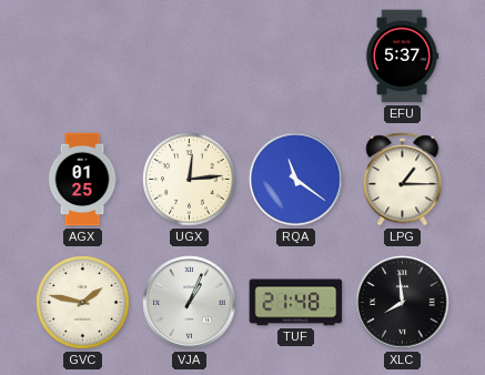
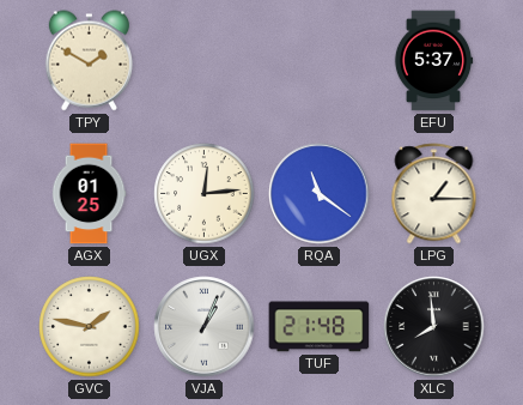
TPY: none -> 1:50 (89, 61)
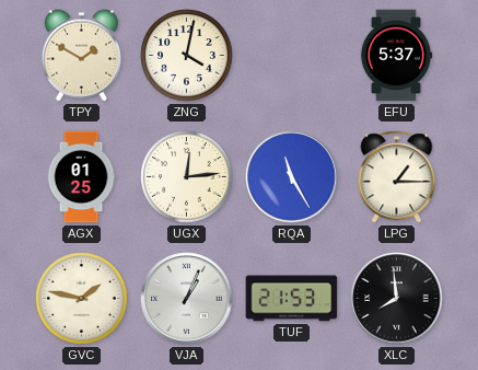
ZNG: none -> 4:02 (187, 56)
RQA: 11:21 -> 11:25 (292, 177)
TUF: 21:48 -> 21:53 (292, 299)
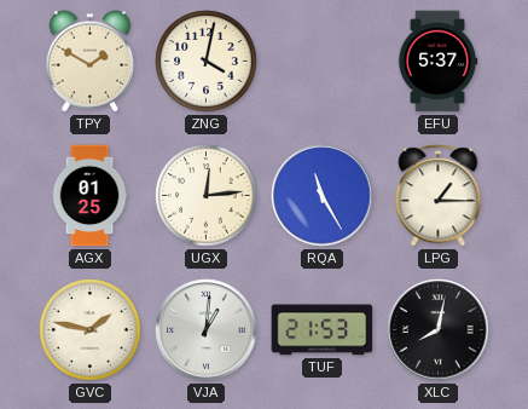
VJA: 1:04 -> 1:01 (207, 330)
XLC: 7:59 -> 8:02 (439, 330)
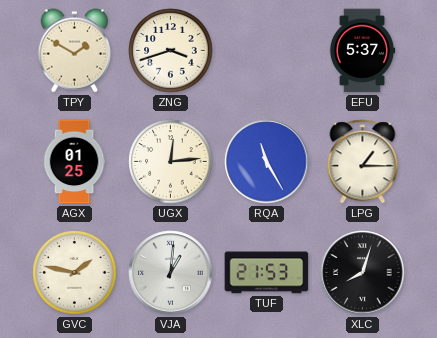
ZNG: 4:02 -> 3:42 (171, 51)
XLC: 8:02 -> 8:03 (363, 273)
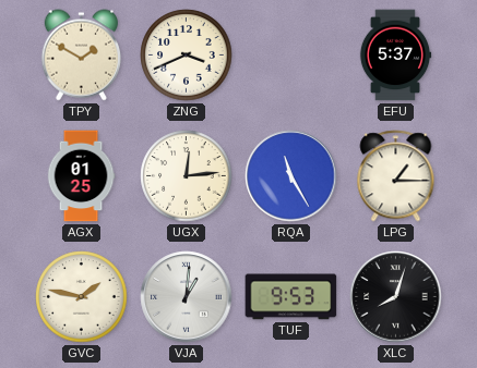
ZNG: 3:42 -> 3:41 (187, 56)
TUF: 21:53 -> 9:53 (291, 297)
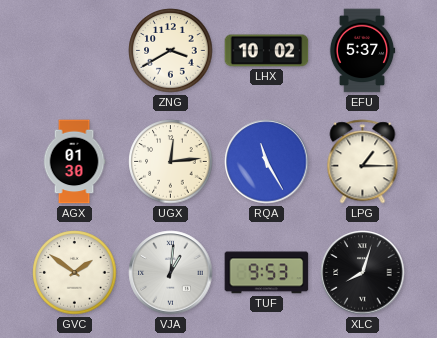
TPY: 1:50 -> none (81, 56)
ZNG: 3:41 -> 3:40 (171, 51)
LHX: none -> 10:02 (267, 51)
AGX: 01:25 -> 01:30 (74, 162)
GVC: 1:47 -> 1:51 (75, 273)
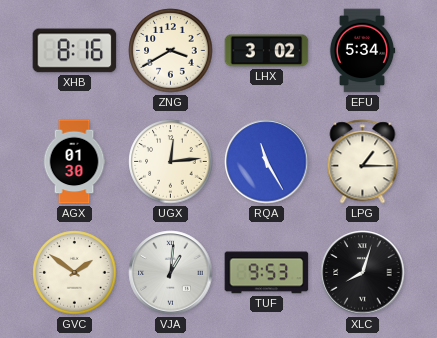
XHB: none -> 8:16 (75, 51)
LHX: 10:02 -> 3:02 (267, 51)
EFU: 5:37 -> 5:34 (362, 51)
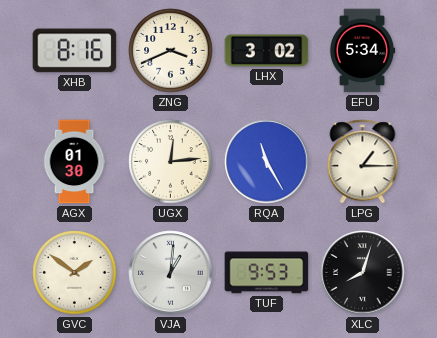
ZNG: 3:40 -> 3:41 (171, 51)
